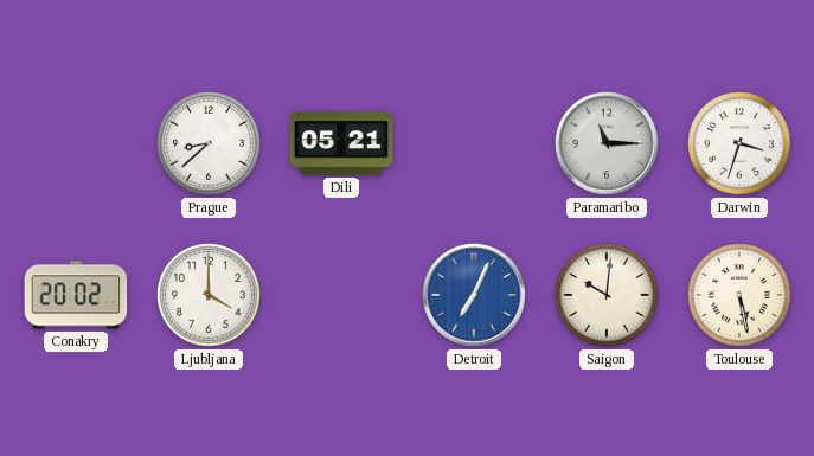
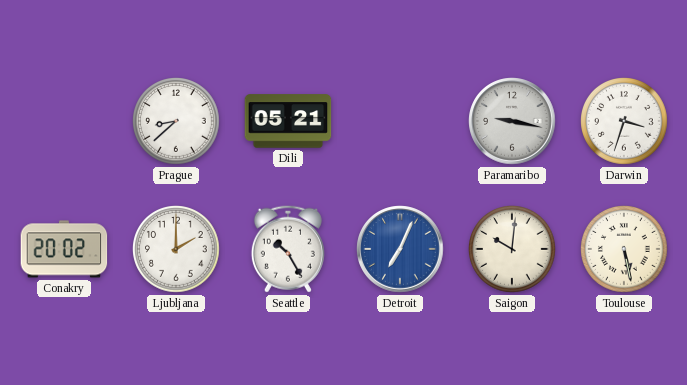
Paramaribo: 11:15 -> 9:17 (512, 121)
Ljubljana: 4:00 -> 2:00 (177, 250)
Seattle: none -> 10:25 (288, 249)
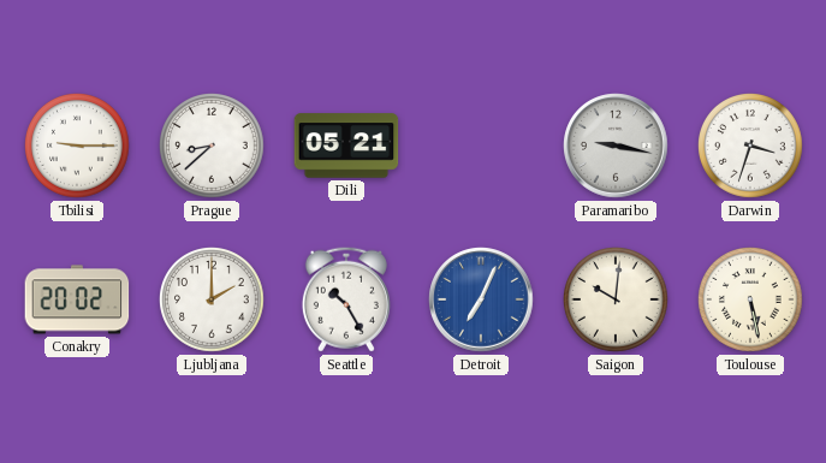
Tbilisi: none -> 9:15 (78, 147)
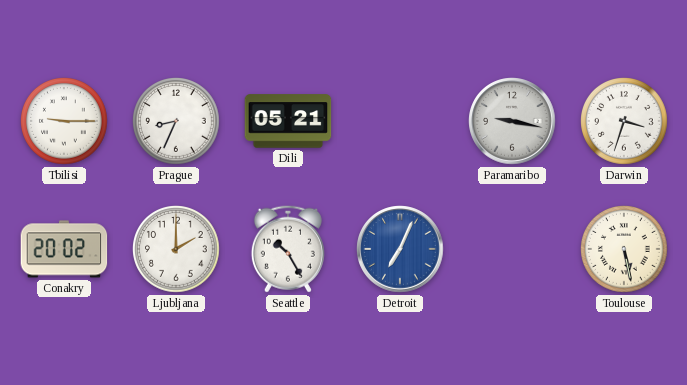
Prague: 8:38 -> 8:34 (177, 122)
Saigon: 10:01 -> none (617, 301)
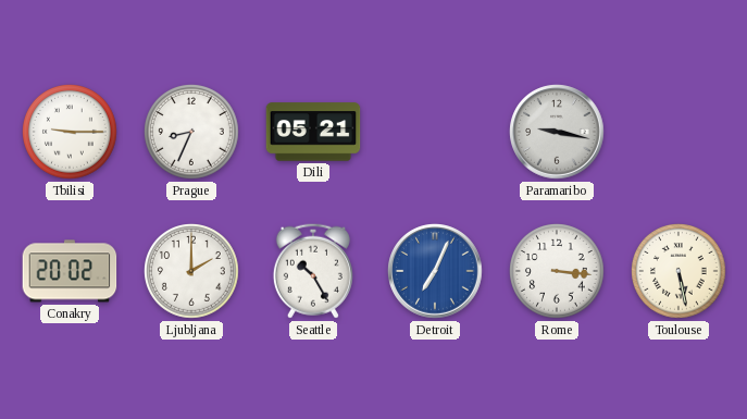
Darwin: 3:33 -> none (625, 122)
Rome: none -> 3:16 (558, 272)
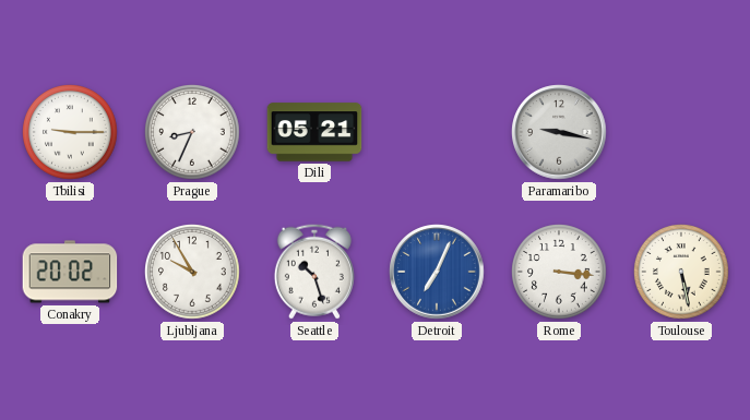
Ljubljana: 2:00 -> 9:55 (193, 273)
Seattle: 10:25 -> 10:27 (314, 272)
